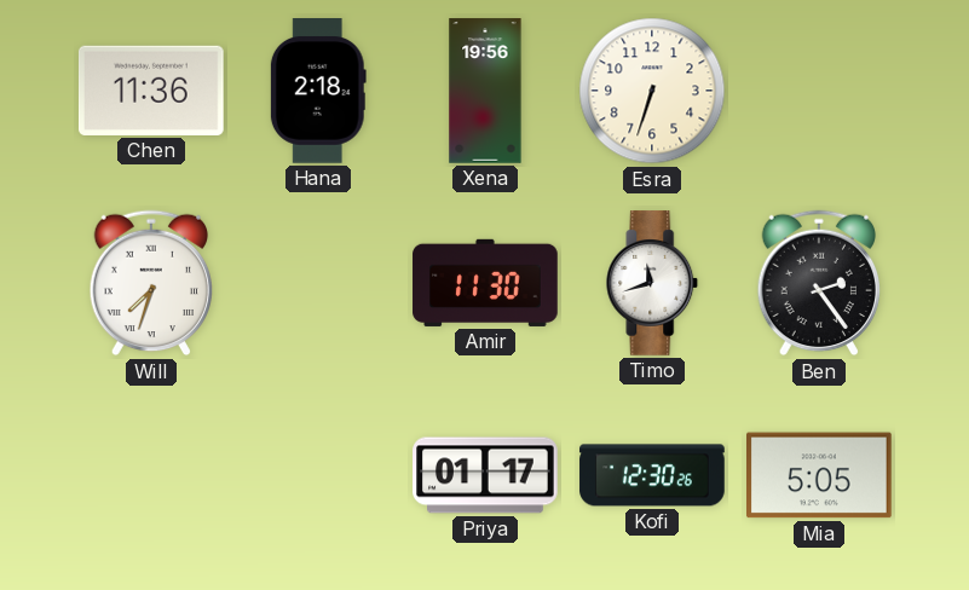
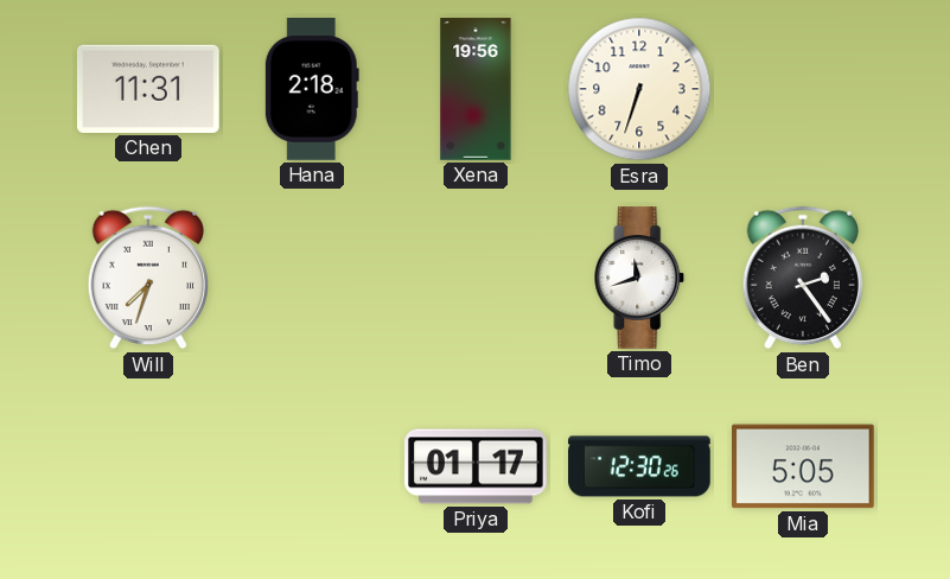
Chen: 11:36 -> 11:31 (148, 89)
Amir: 11:30 -> none (485, 283)
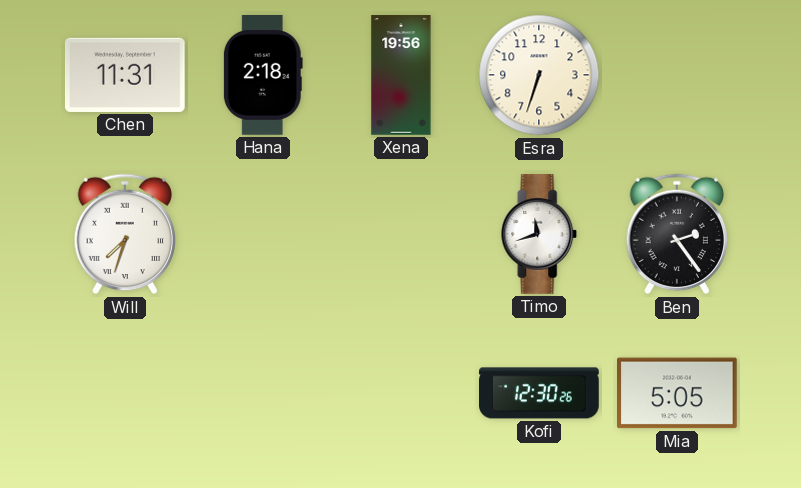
Priya: 01:17 -> none (476, 466)
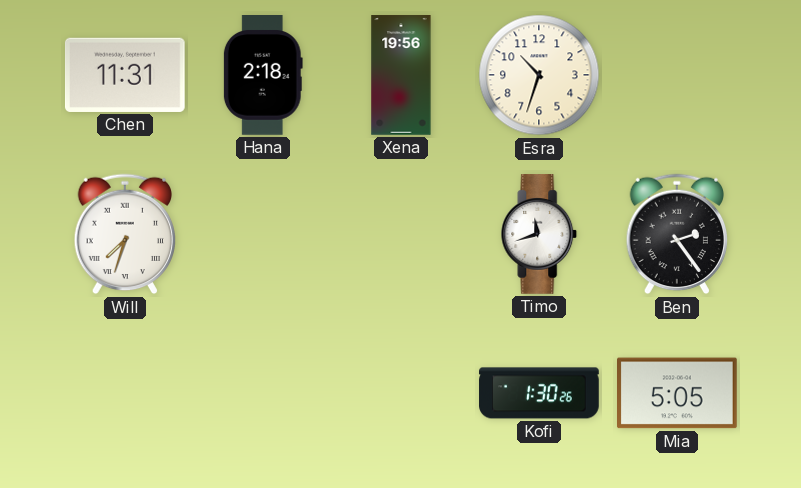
Esra: 6:33 -> 10:33 (539, 75)
Kofi: 12:30 -> 1:30 (539, 393)
